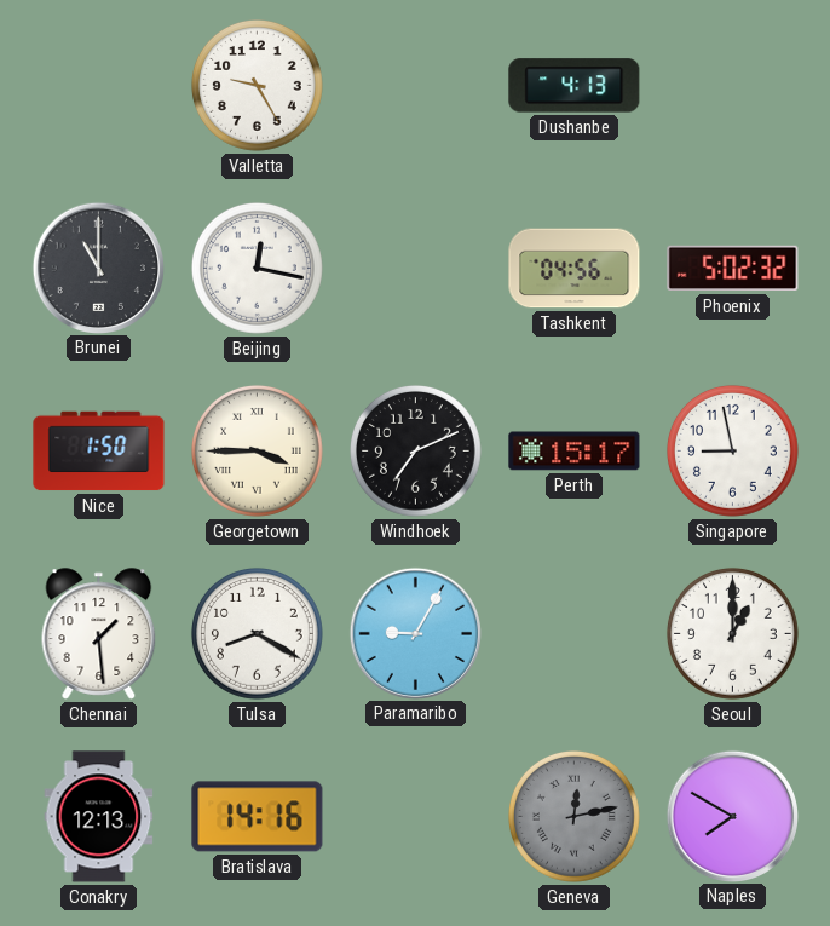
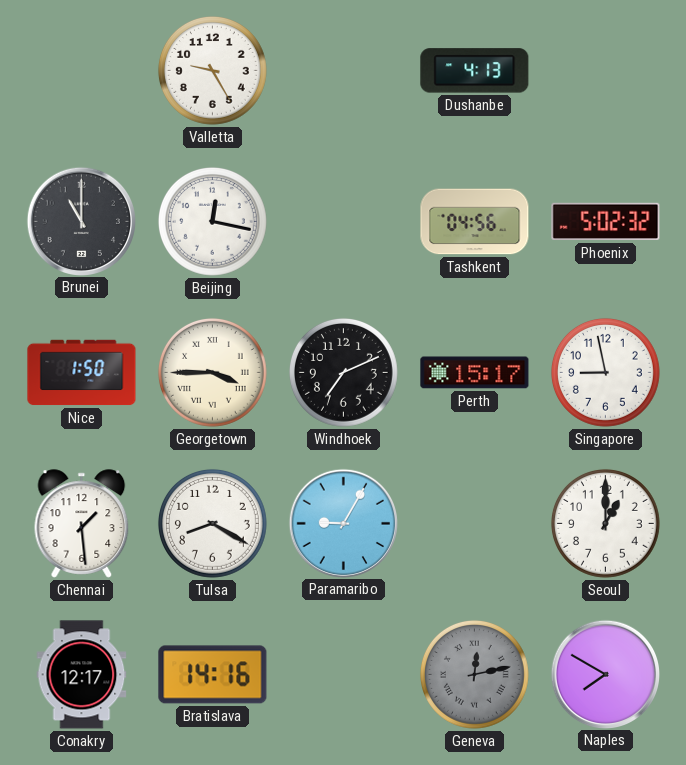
Conakry: 12:13 -> 12:17 (82, 675)
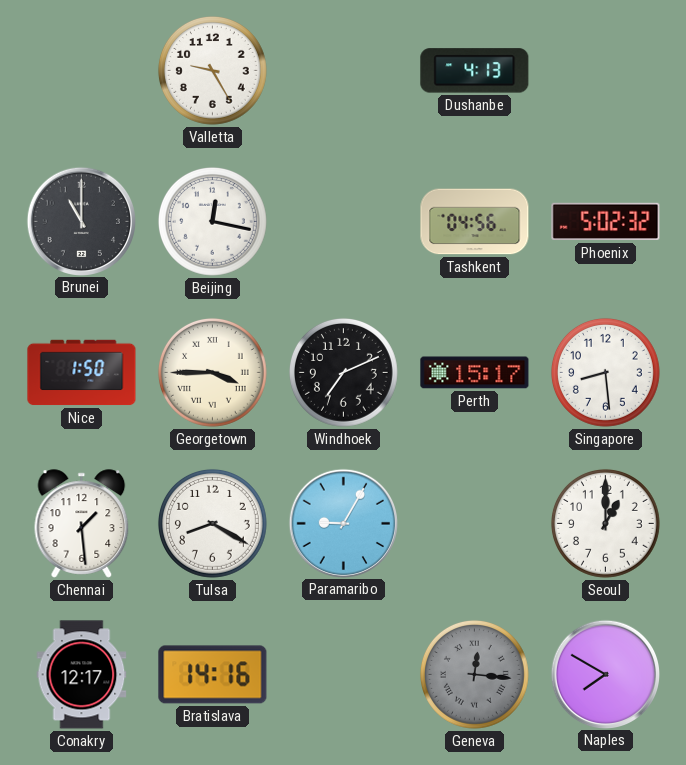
Singapore: 8:58 -> 8:29 (605, 372)
Geneva: 12:13 -> 12:16 (474, 674)
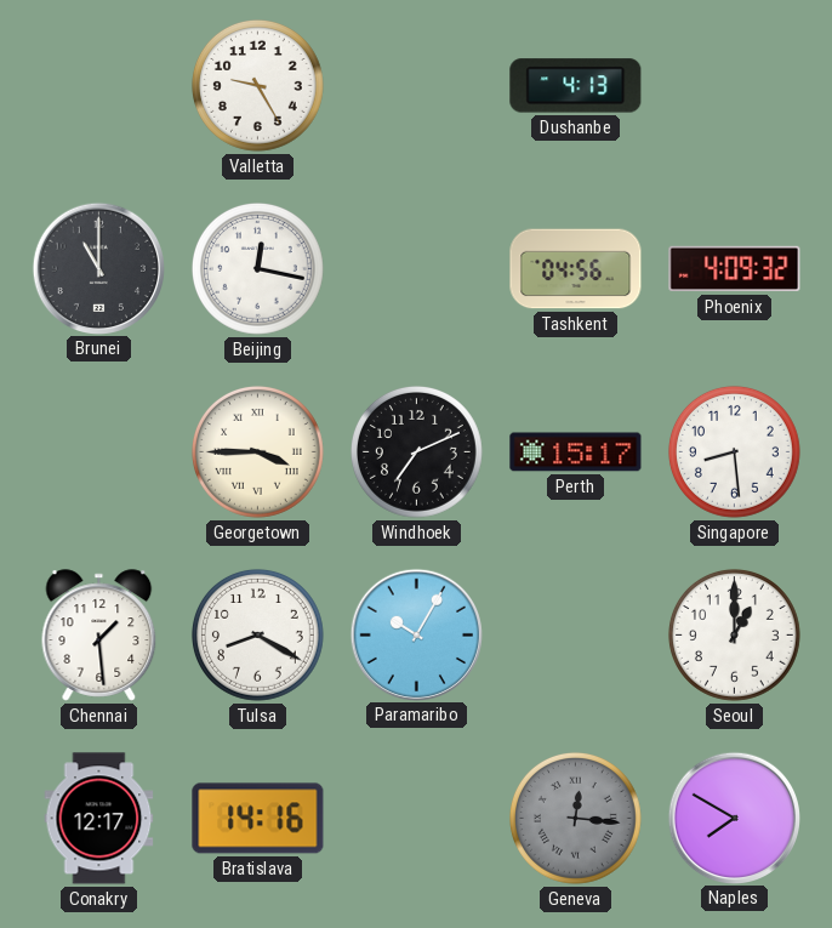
Phoenix: 5:02 -> 4:09 (735, 269)
Nice: 1:50 -> none (82, 373)
Paramaribo: 9:05 -> 10:05 (416, 634)
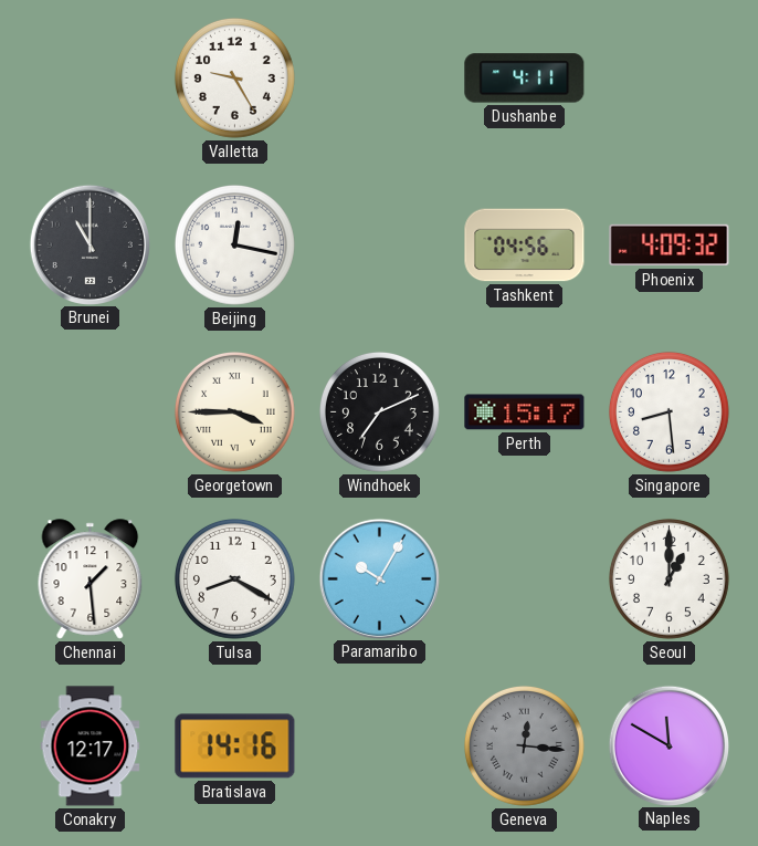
Dushanbe: 4:13 -> 4:11 (525, 79)
Naples: 7:50 -> 11:50 (668, 745)
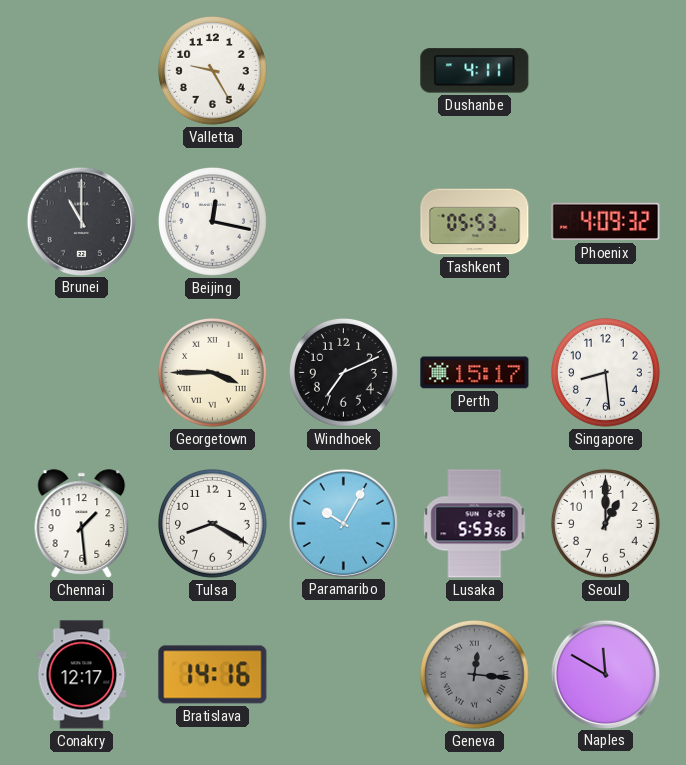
Tashkent: 04:56 -> 05:53 (475, 222)
Lusaka: none -> 5:53 (475, 524)
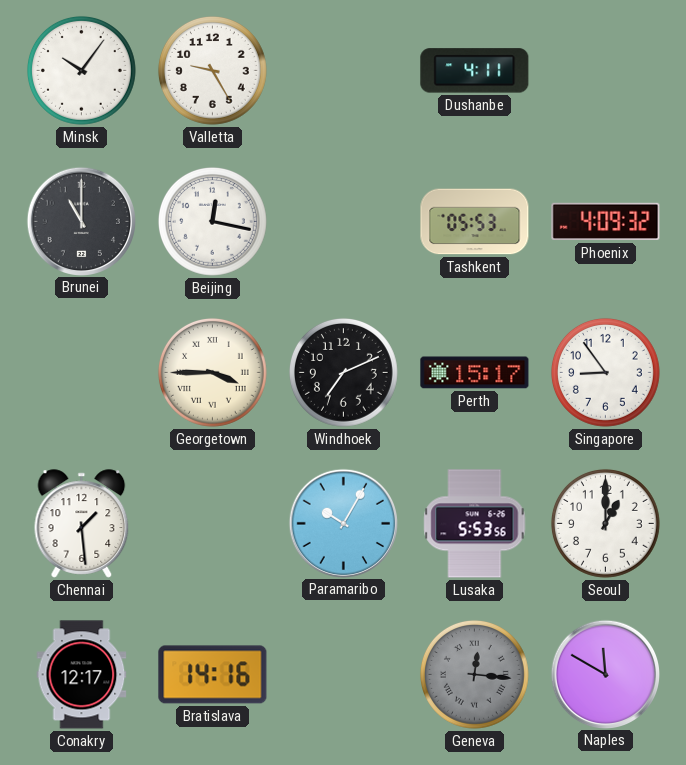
Minsk: none -> 10:06 (81, 70)
Singapore: 8:29 -> 8:54 (605, 372)
Tulsa: 8:20 -> none (212, 523)
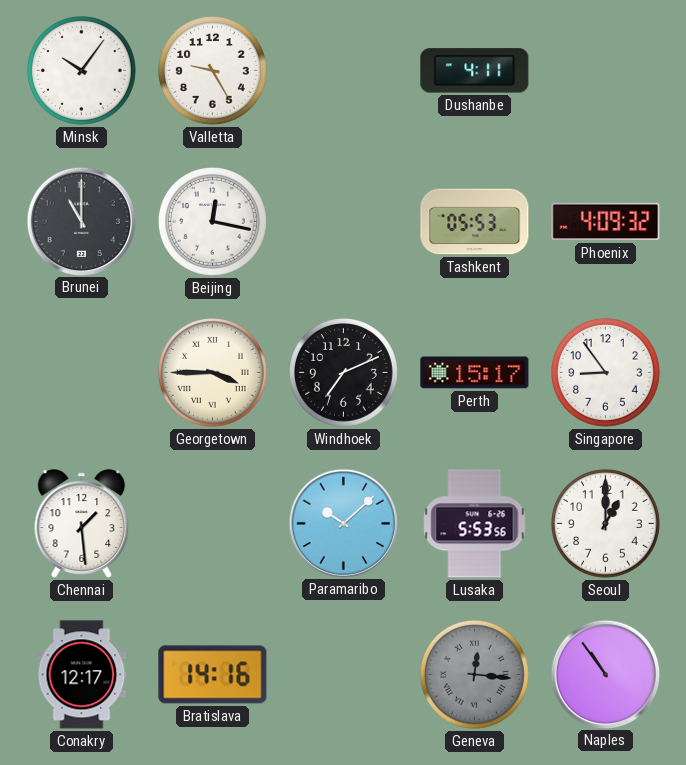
Paramaribo: 10:05 -> 10:08 (343, 523)
Naples: 11:50 -> 10:54 (605, 674)
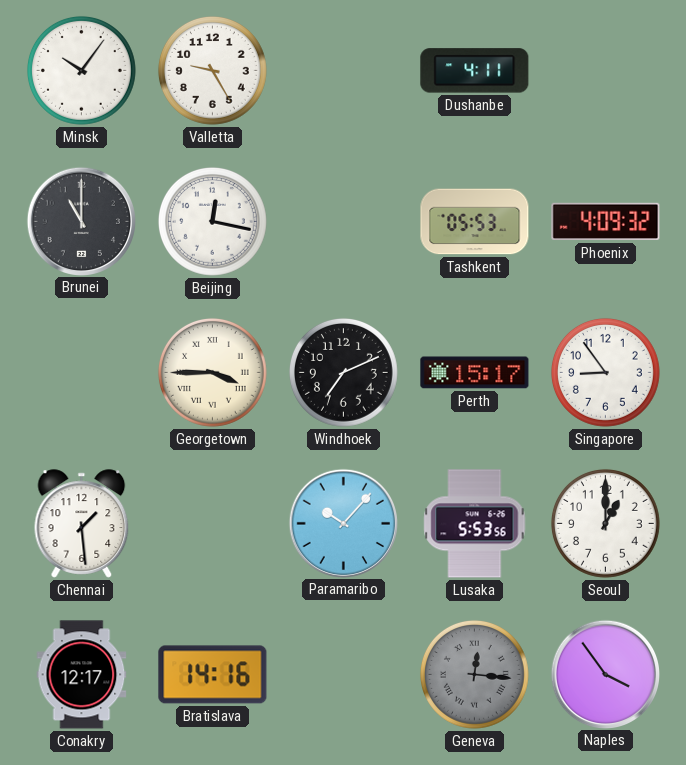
Paramaribo: 10:08 -> 10:07 (343, 523)
Naples: 10:54 -> 3:54 (605, 674)
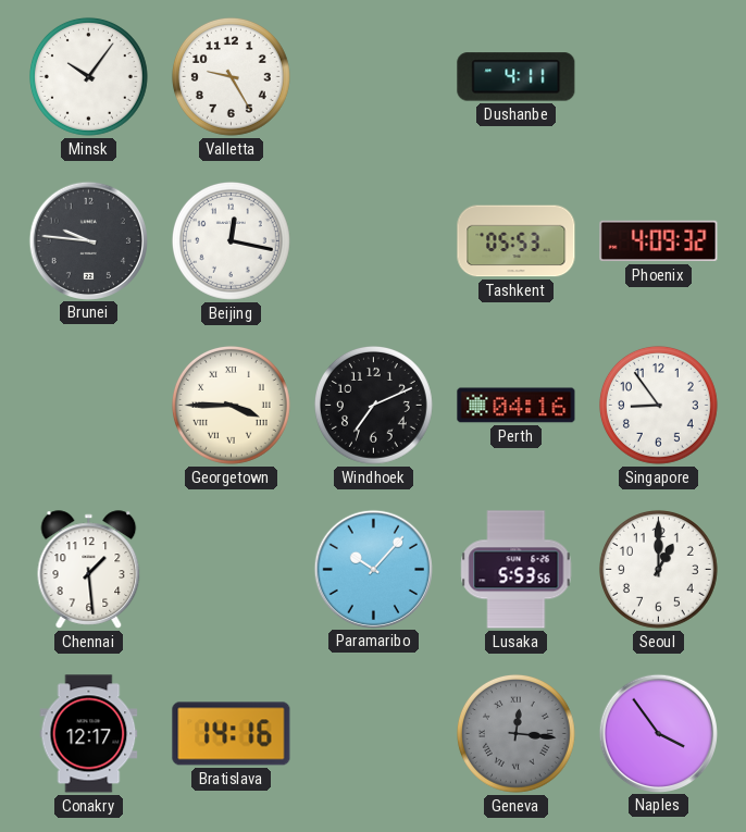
Brunei: 11:00 -> 9:46 (88, 240)
Perth: 15:17 -> 04:16 (517, 406)
